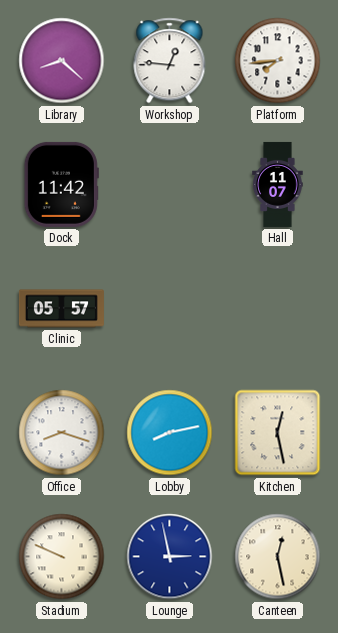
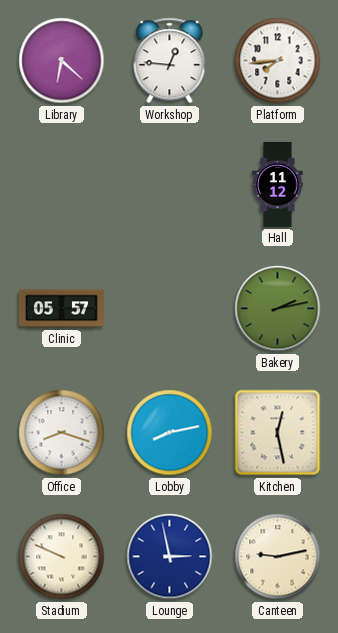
Library: 8:22 -> 6:22 (62, 61)
Dock: 11:42 -> none (61, 184)
Hall: 11:07 -> 11:12 (278, 184)
Bakery: none -> 2:13 (278, 309)
Canteen: 12:28 -> 9:13 (278, 557)
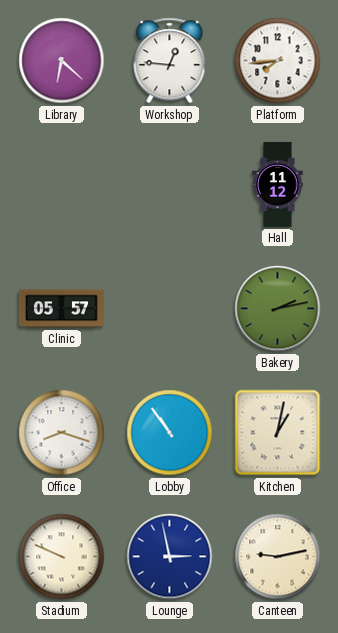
Lobby: 8:13 -> 10:54 (170, 433)
Kitchen: 12:28 -> 1:02 (278, 433)
